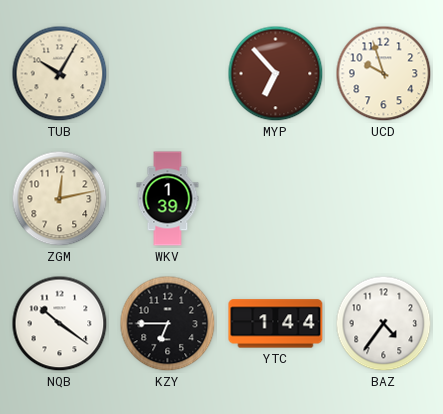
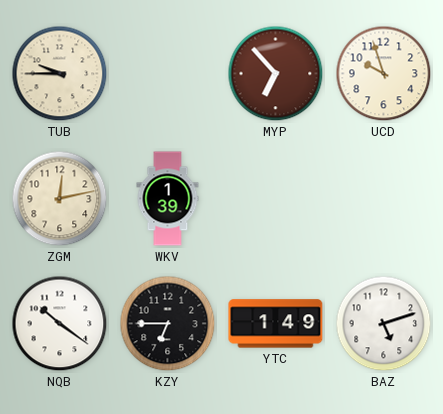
TUB: 10:05 -> 9:45 (60, 74)
YTC: 1:44 -> 1:49 (276, 324)
BAZ: 4:36 -> 5:12 (384, 324)
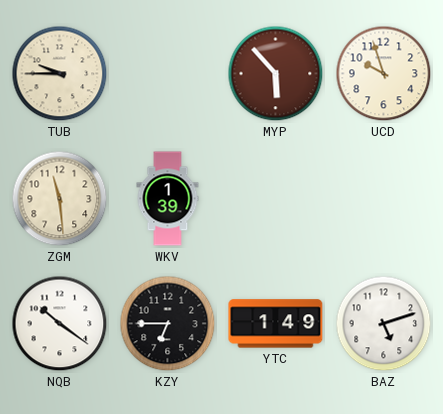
MYP: 6:53 -> 5:53 (276, 74)
ZGM: 12:13 -> 11:29 (60, 199)
